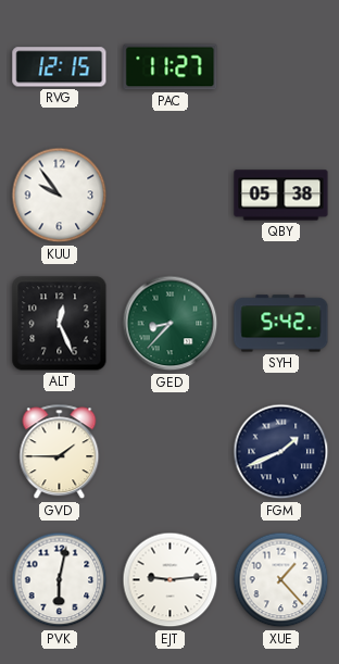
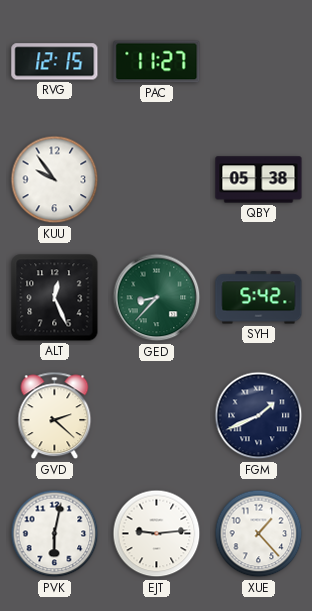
GVD: 1:45 -> 2:22 (55, 416)
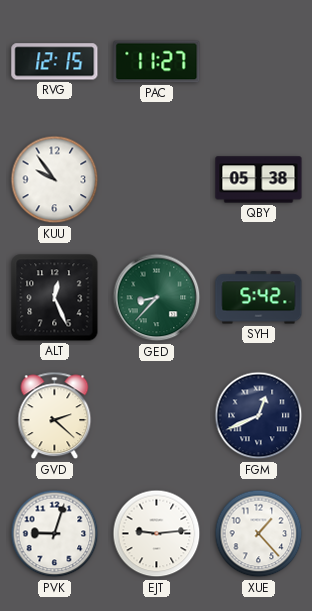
FGM: 1:41 -> 12:41 (259, 416)
PVK: 6:02 -> 9:03 (55, 534)
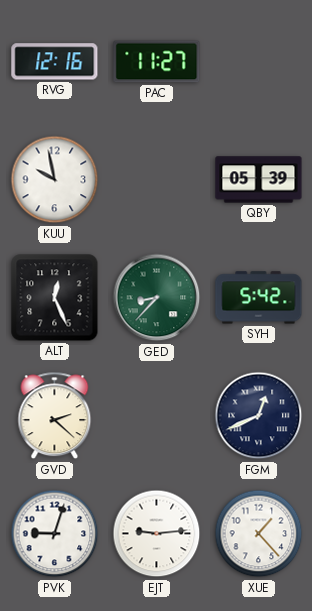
RVG: 12:15 -> 12:16 (55, 62)
KUU: 9:54 -> 9:58 (55, 180)
QBY: 05:38 -> 05:39 (259, 180)
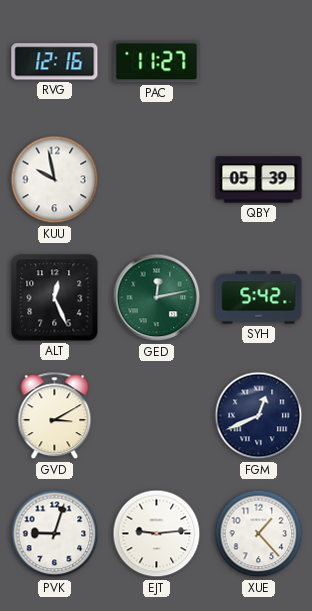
GED: 8:37 -> 12:13 (157, 298)
GVD: 2:22 -> 3:10 (55, 416)
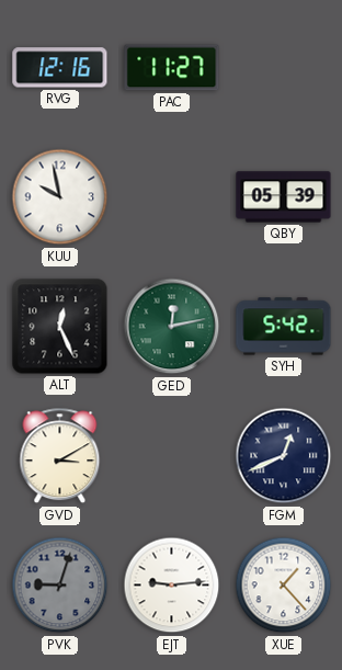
PVK dial: white -> grey (60, 586)
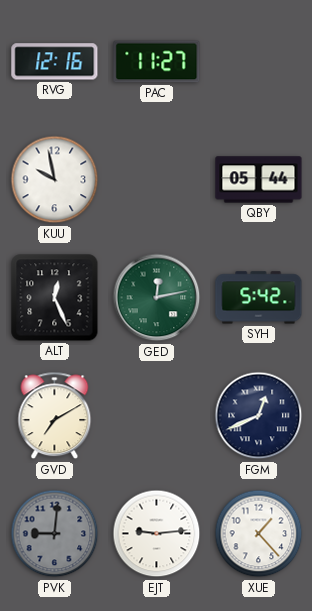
QBY: 05:39 -> 05:44 (259, 180)
GVD: 3:10 -> 7:10 (55, 416)
PVK: 9:03 -> 9:01 (55, 534)
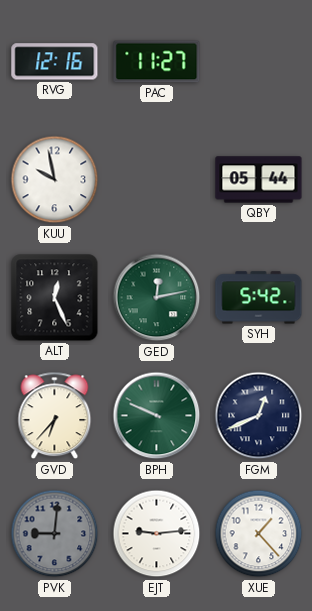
GVD: 7:10 -> 6:37 (55, 416)
BPH: none -> 9:49 (157, 416)
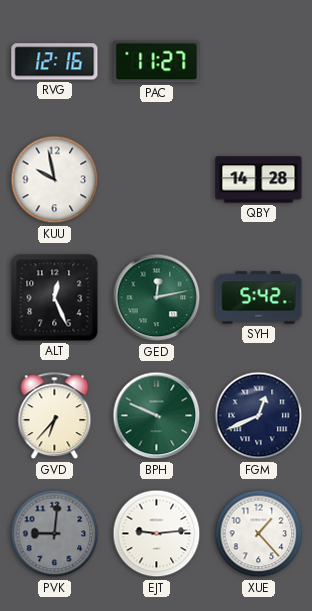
QBY: 05:44 -> 14:28 (259, 180)
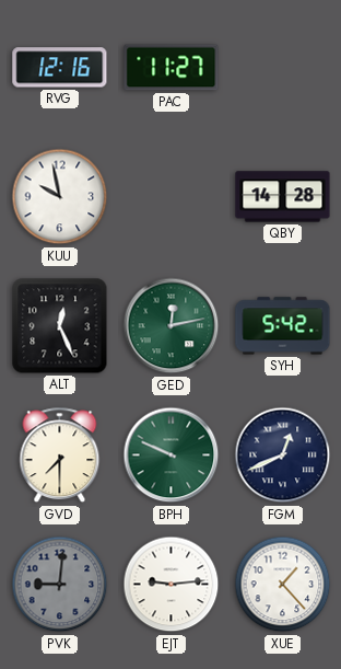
GVD: 6:37 -> 7:30 (60, 455)
